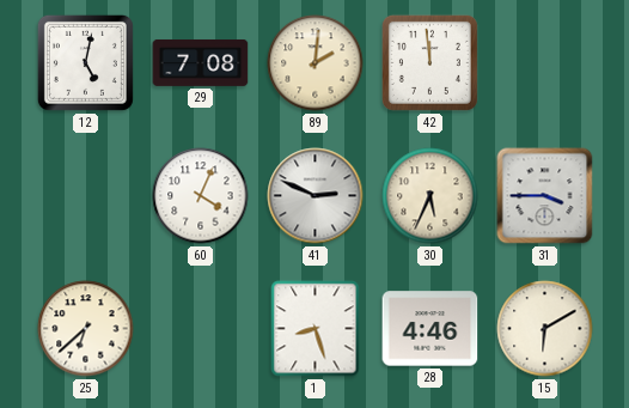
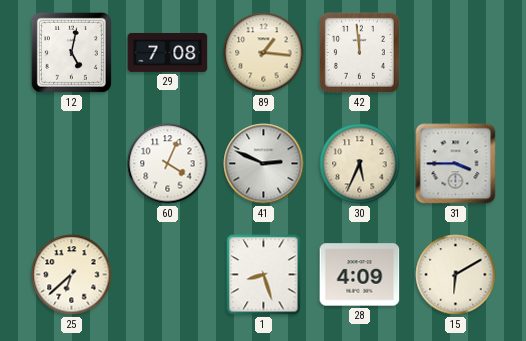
89: 2:01 -> 1:16 (264, 53)
28: 4:46 -> 4:09 (360, 275)
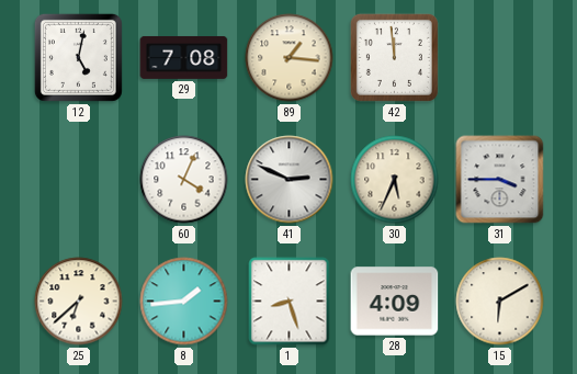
8: none -> 1:44 (184, 302)
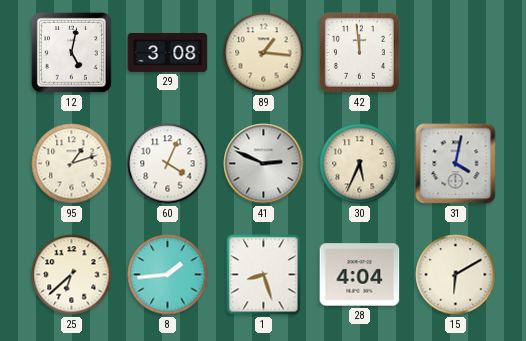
29: 7:08 -> 3:08 (168, 53)
95: none -> 1:12 (72, 164)
31: 3:45 -> 4:02 (456, 164)
28: 4:09 -> 4:04 (360, 275)
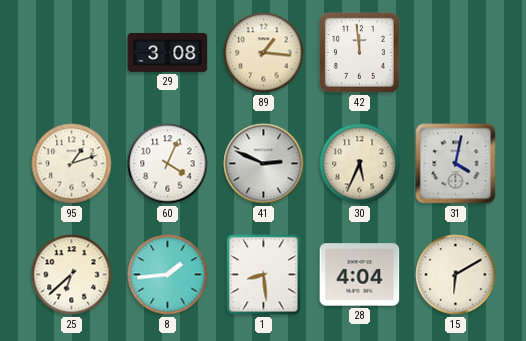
12: 5:02 -> none (71, 52)
1: 8:27 -> 8:29 (264, 275)
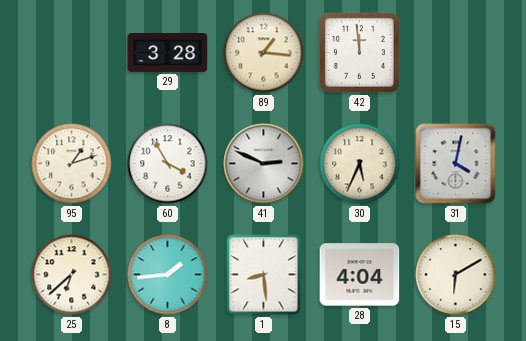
29: 3:08 -> 3:28 (168, 53)
60: 4:04 -> 3:55 (168, 164)
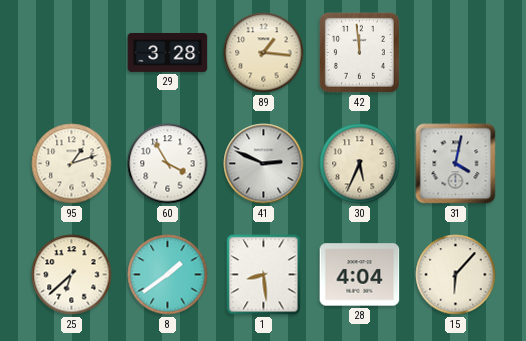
8: 1:44 -> 1:39 (168, 275)
15: 6:10 -> 6:07 (456, 275)
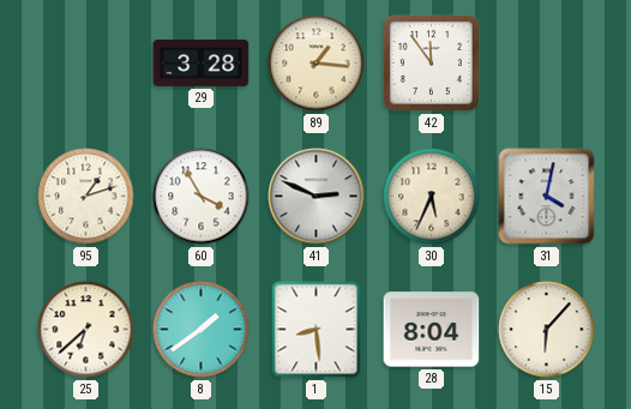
42: 11:59 -> 11:54 (431, 62)
28: 4:04 -> 8:04 (432, 330)
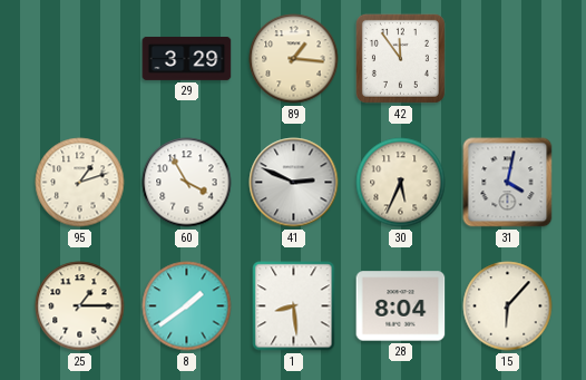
29: 3:28 -> 3:29 (187, 59)
25: 6:38 -> 1:15 (80, 306)
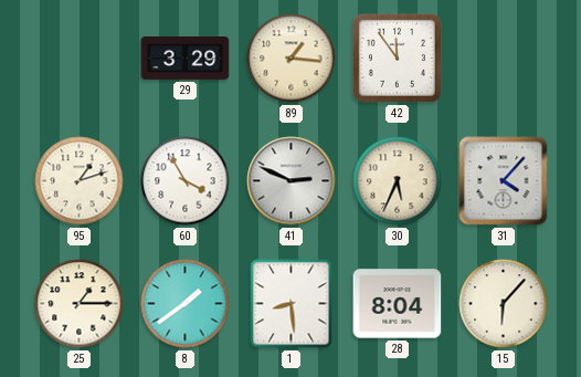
31: 4:02 -> 4:07 (504, 181)
